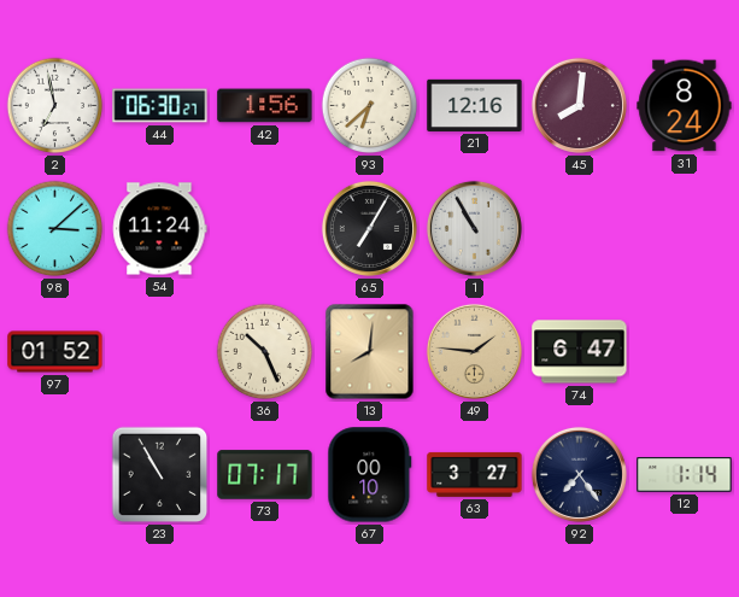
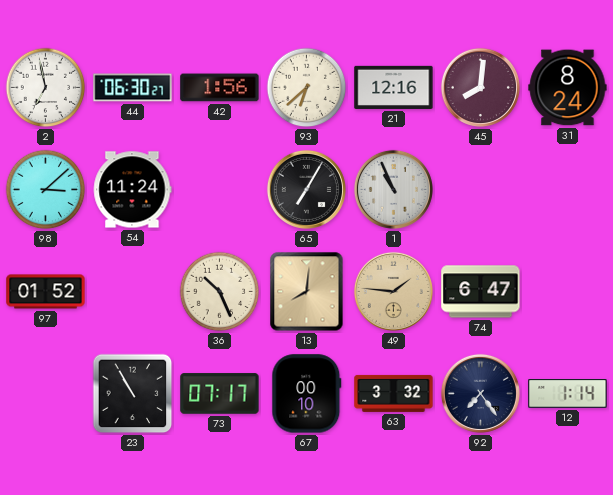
1: 10:55 -> 10:56 (393, 189)
63: 3:27 -> 3:32 (394, 393)
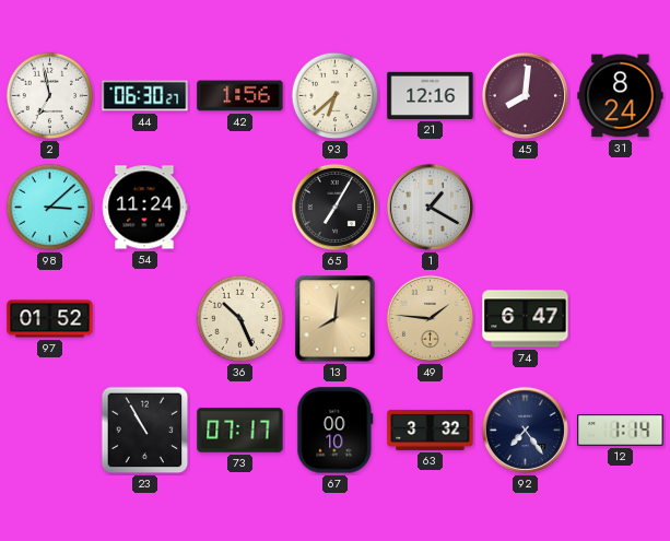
1: 10:56 -> 1:20 (430, 207)
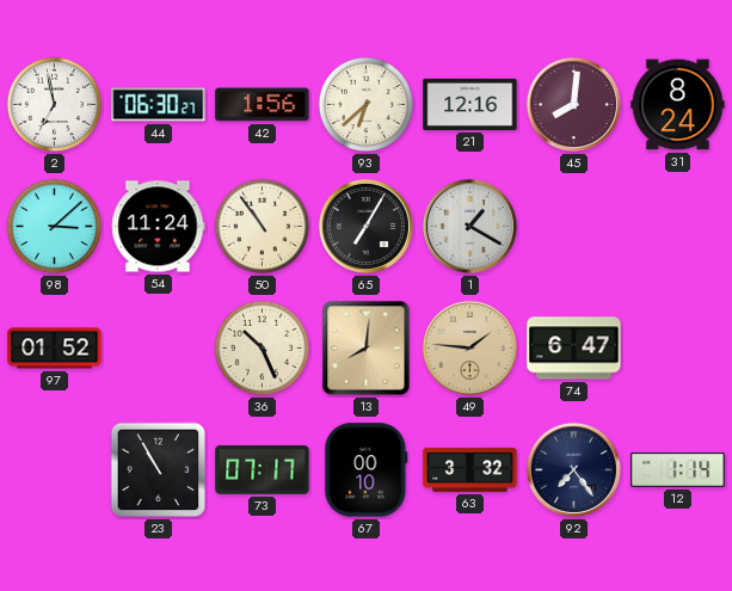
50: none -> 10:54 (263, 227)
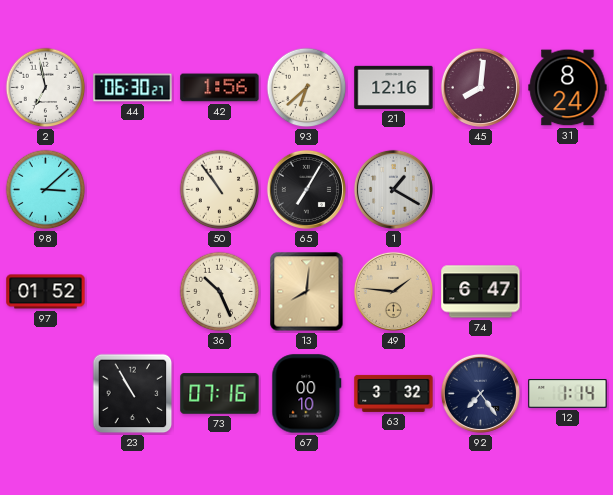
54: 11:24 -> none (158, 227)
73: 07:17 -> 07:16 (220, 394)
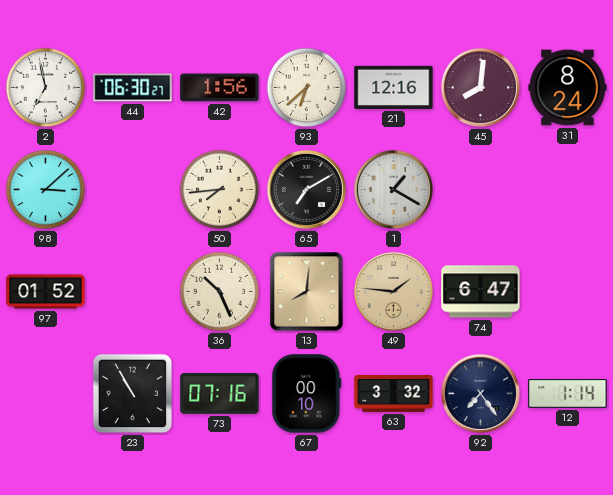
50: 10:54 -> 7:44 (220, 190)
65: 7:05 -> 7:10 (306, 189)
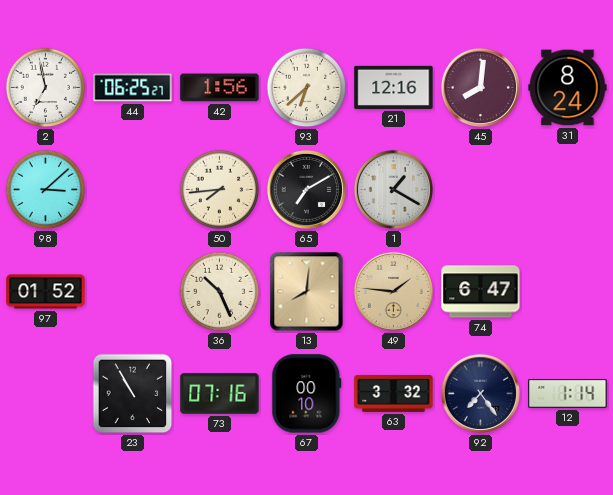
44: 06:30 -> 06:25 (133, 88)
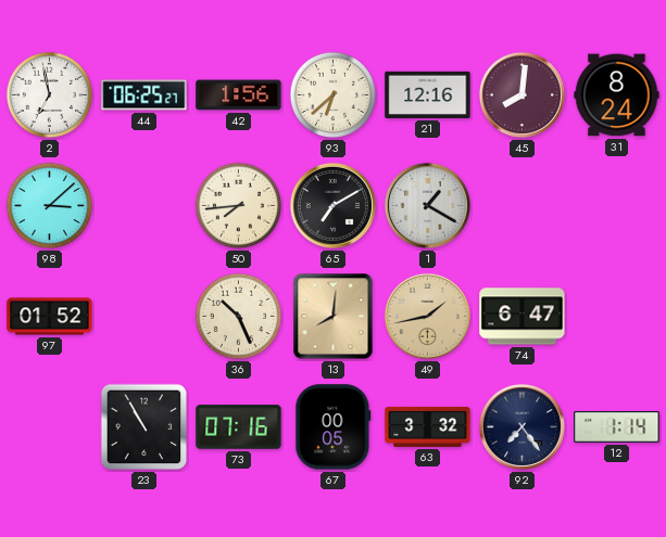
49: 1:46 -> 1:43 (427, 316)
67: 00:10 -> 00:05 (334, 427)
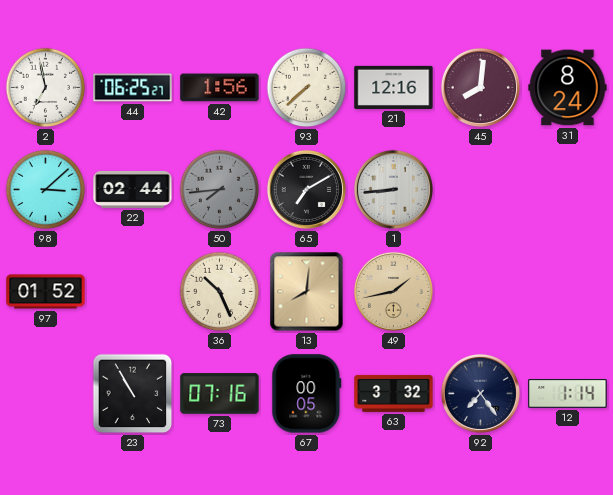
93: 6:38 -> 7:38 (307, 88)
22: none -> 02:44 (133, 190)
50 dial: cream -> grey (220, 190)
1: 1:20 -> 8:44 (393, 189)
74: 6:47 -> none (523, 317)
